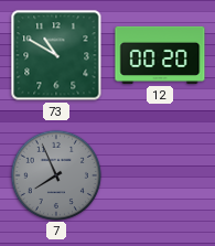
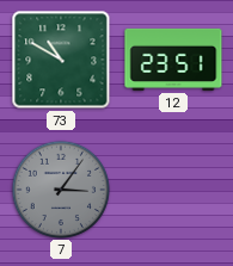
12: 00:20 -> 23:51 (173, 60)
7: 7:56 -> 3:06 (60, 188)
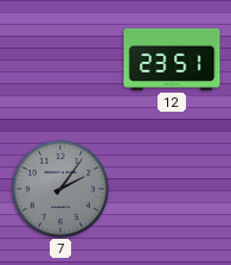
73: 10:50 -> none (61, 60)
7: 3:06 -> 2:06 (59, 188)
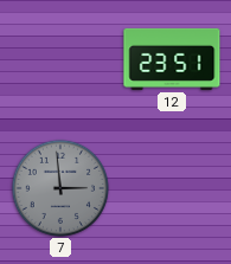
7: 2:06 -> 2:59 (59, 187)
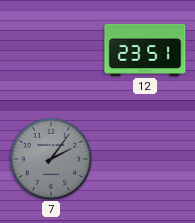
7: 2:59 -> 2:06 (50, 158)
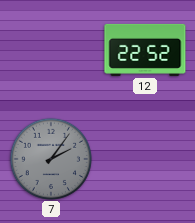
12: 23:51 -> 22:52 (145, 50)
